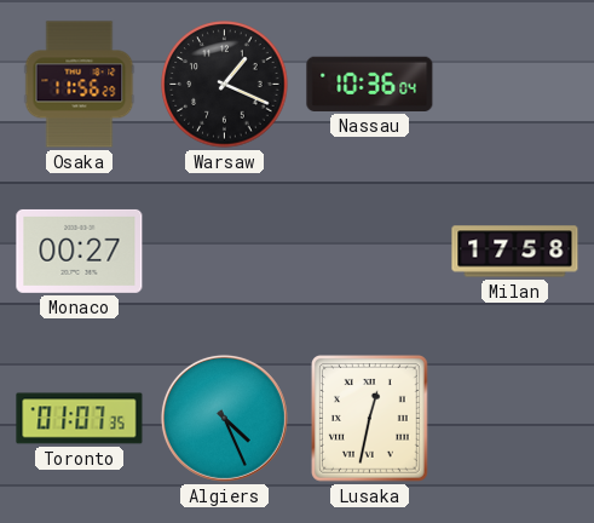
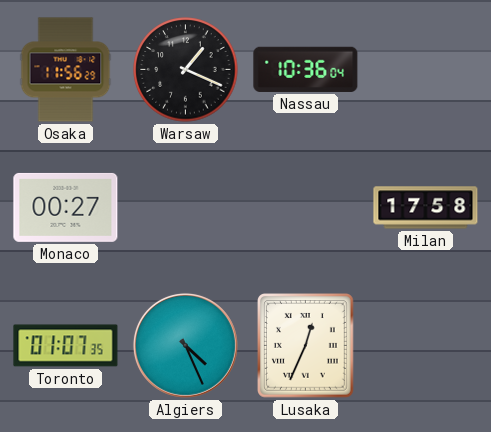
Lusaka: 12:32 -> 12:34 (306, 346)
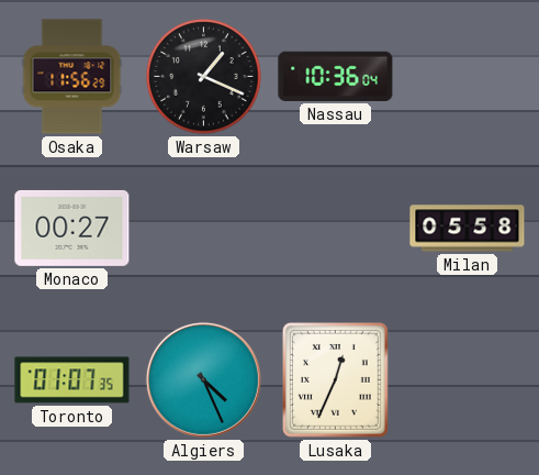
Milan: 17:58 -> 05:58 (468, 229)
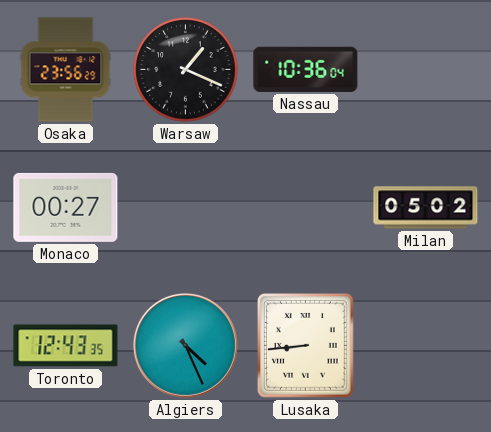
Osaka: 11:56 -> 23:56 (66, 70)
Milan: 05:58 -> 05:02 (426, 208)
Toronto: 01:07 -> 12:43 (66, 346)
Lusaka: 12:34 -> 8:44 (306, 346)
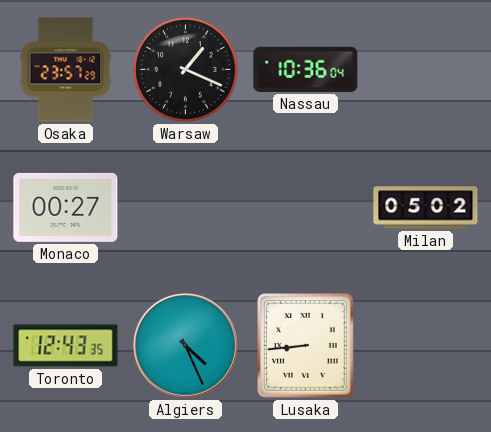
Osaka: 23:56 -> 23:57 (66, 70)
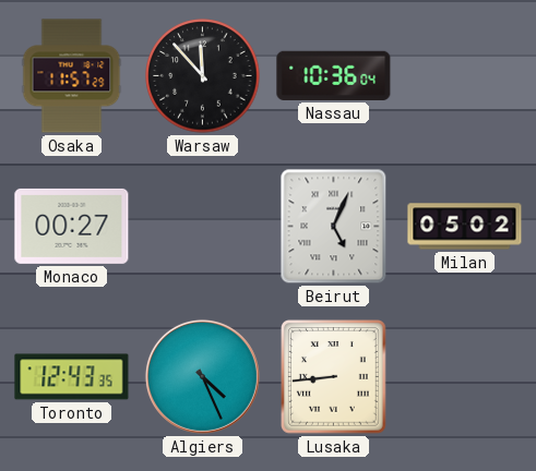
Osaka: 23:57 -> 11:57 (72, 76)
Warsaw: 1:19 -> 11:53 (203, 76)
Beirut: none -> 5:04 (334, 227)
